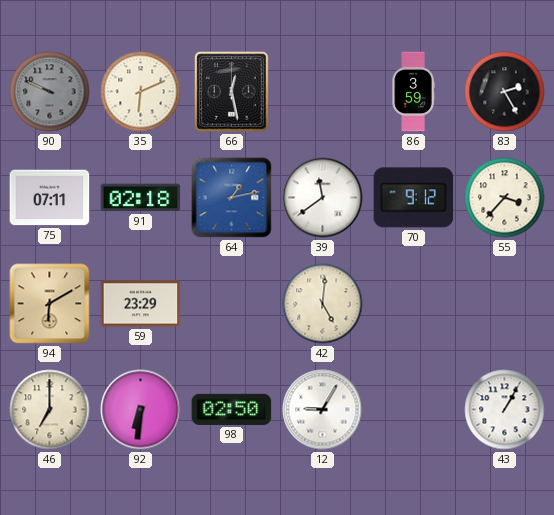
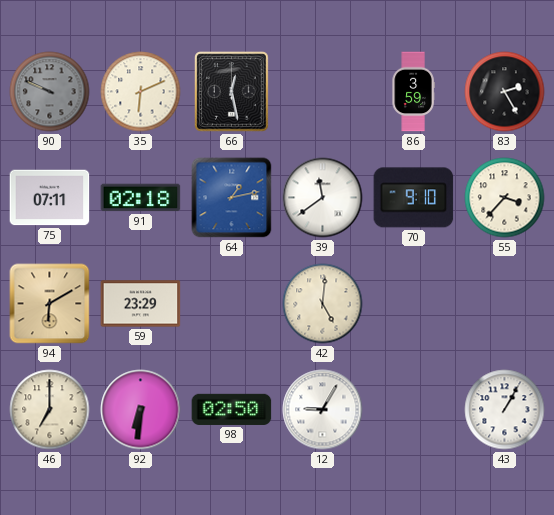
70: 9:12 -> 9:10 (414, 198)
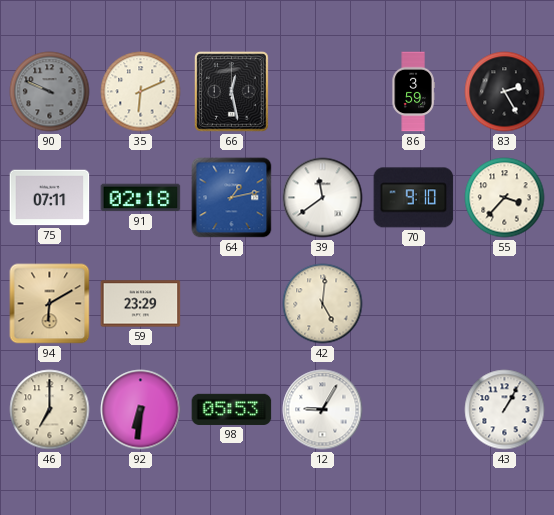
98: 02:50 -> 05:53 (232, 409)
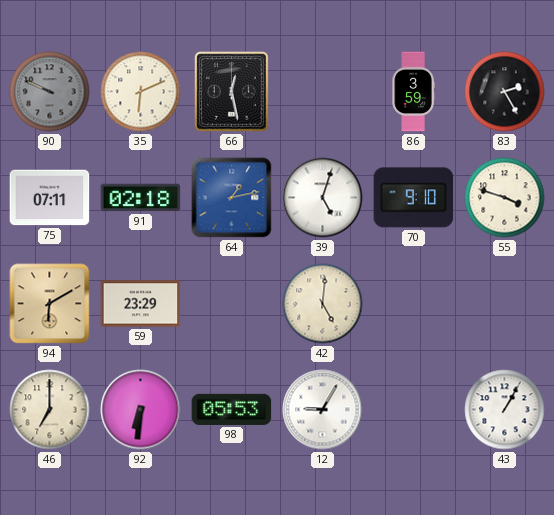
39: 11:39 -> 5:03 (323, 198)
55: 3:37 -> 3:48 (505, 198)
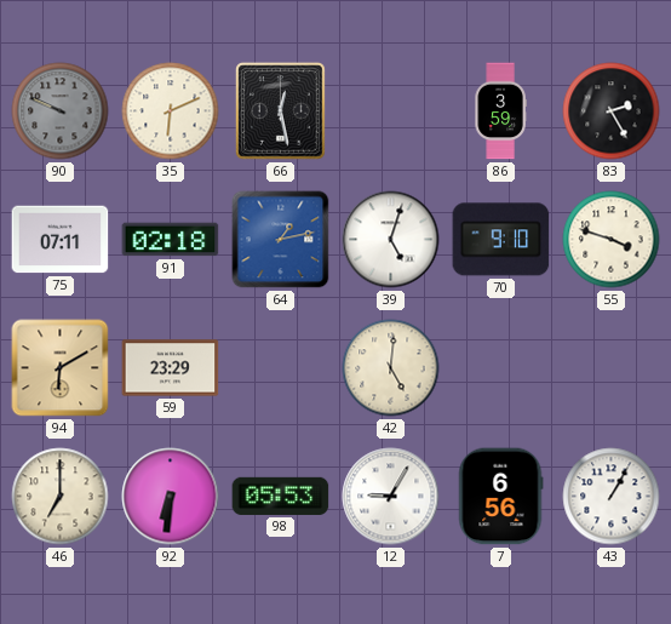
7: none -> 6:56 (500, 497)
